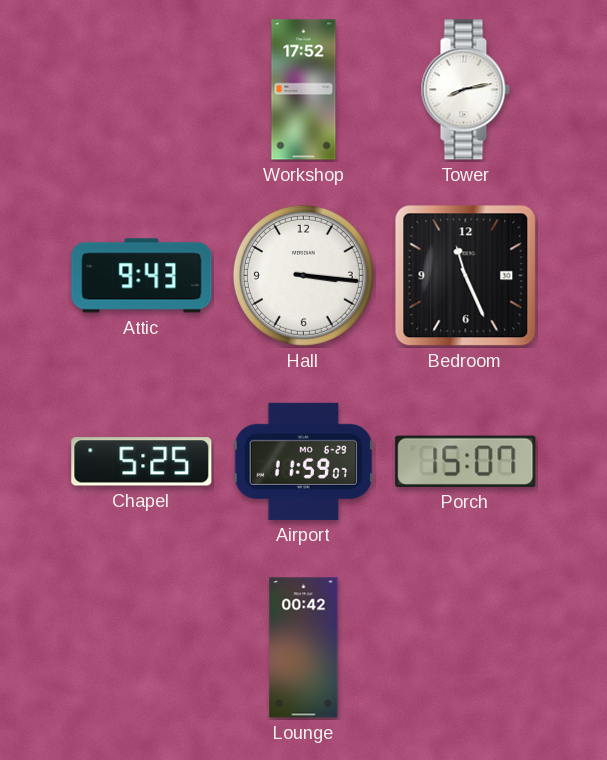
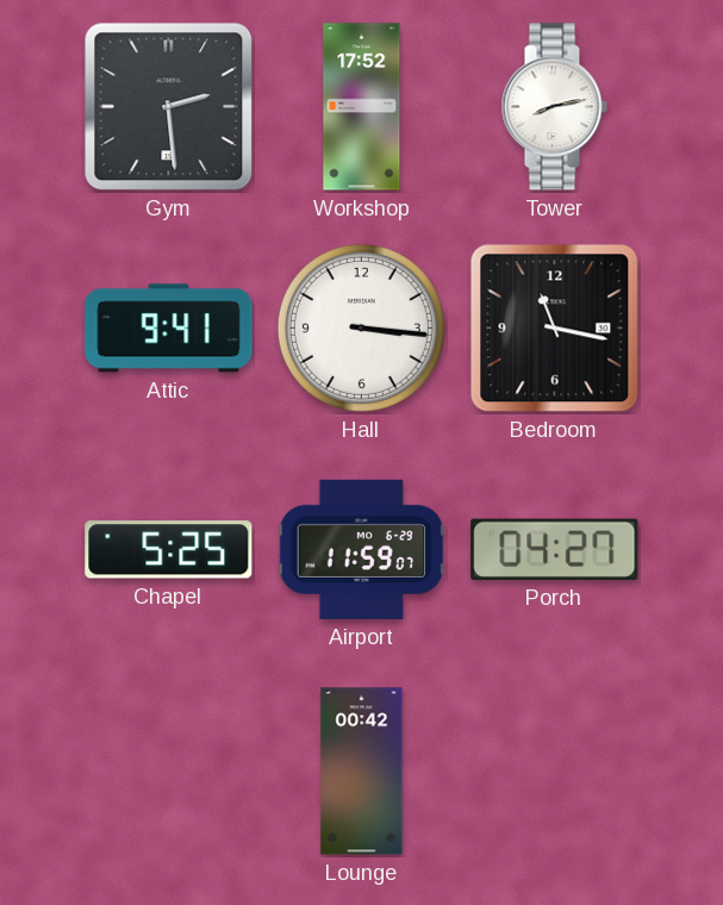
Gym: none -> 2:29 (169, 107)
Attic: 9:43 -> 9:41 (169, 329)
Bedroom: 11:26 -> 11:17 (555, 329)
Porch: 15:07 -> 04:27 (555, 549)
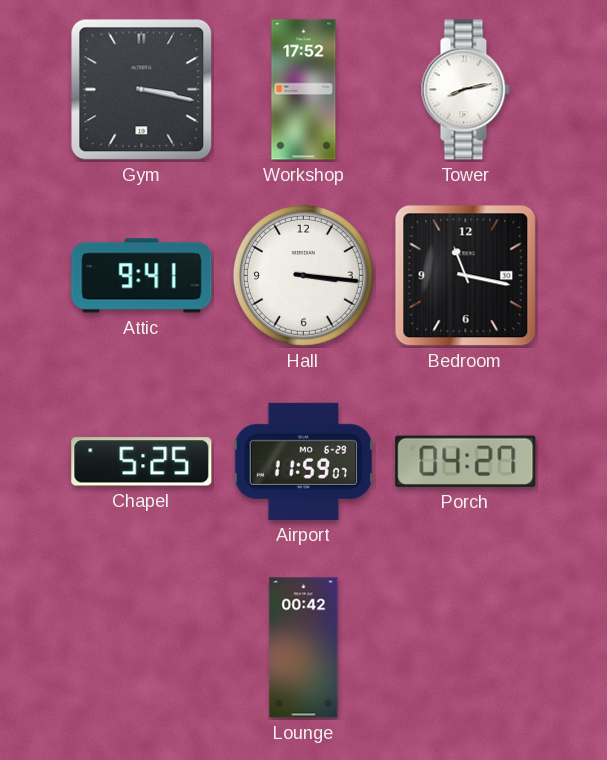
Gym: 2:29 -> 3:17 (142, 90)
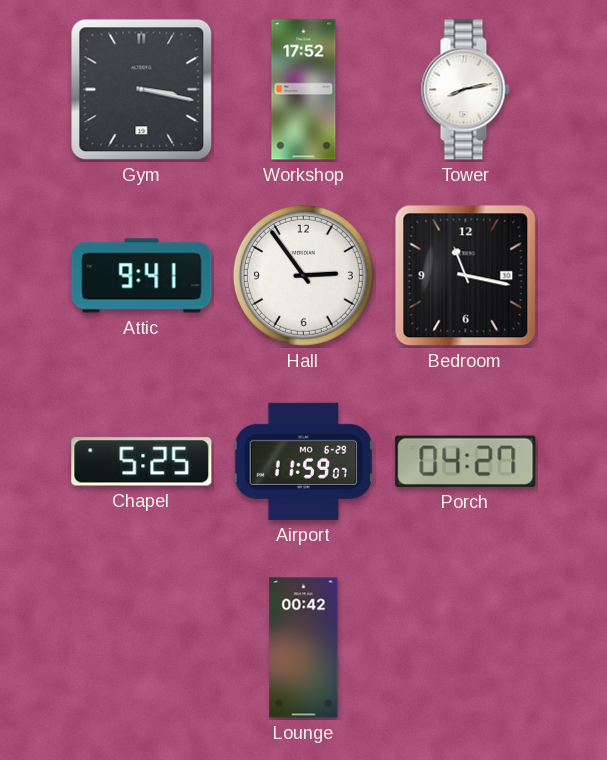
Hall: 3:16 -> 2:54 (303, 275)
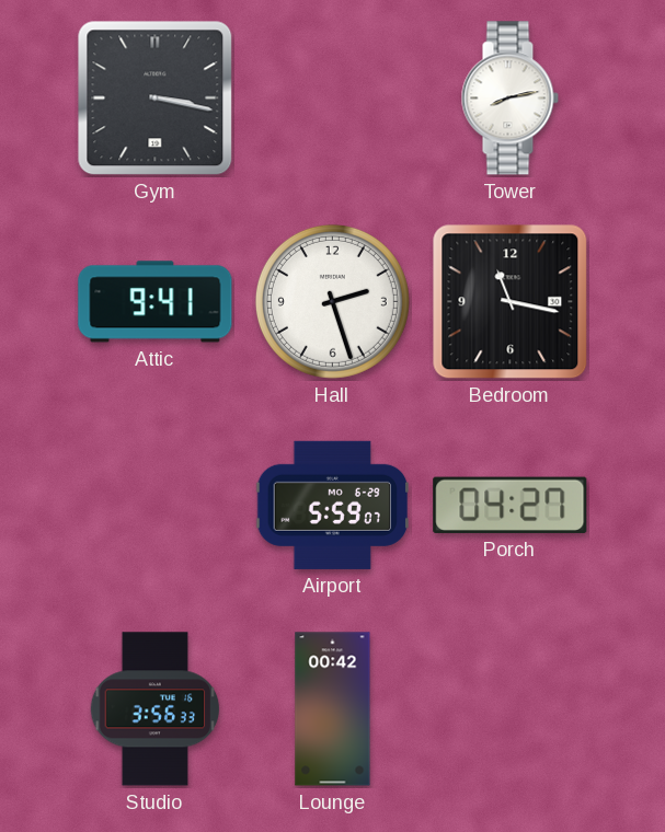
Workshop: 17:52 -> none (304, 90)
Hall: 2:54 -> 2:27 (332, 301)
Chapel: 5:25 -> none (142, 462)
Airport: 11:59 -> 5:59 (333, 505)
Studio: none -> 3:56 (156, 709)
